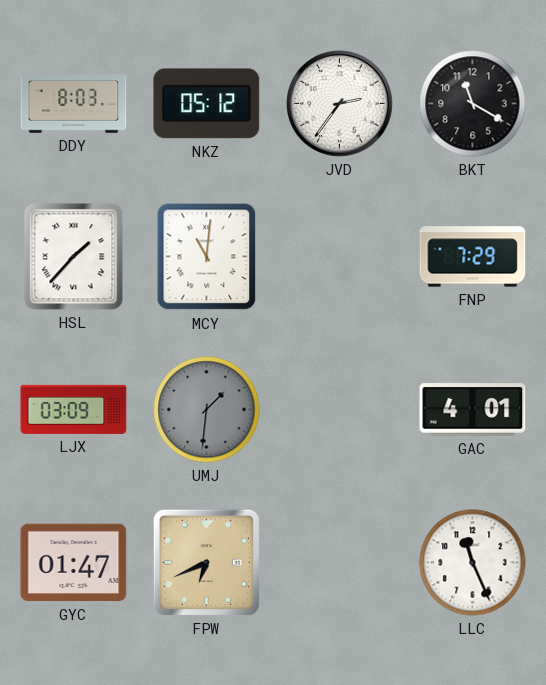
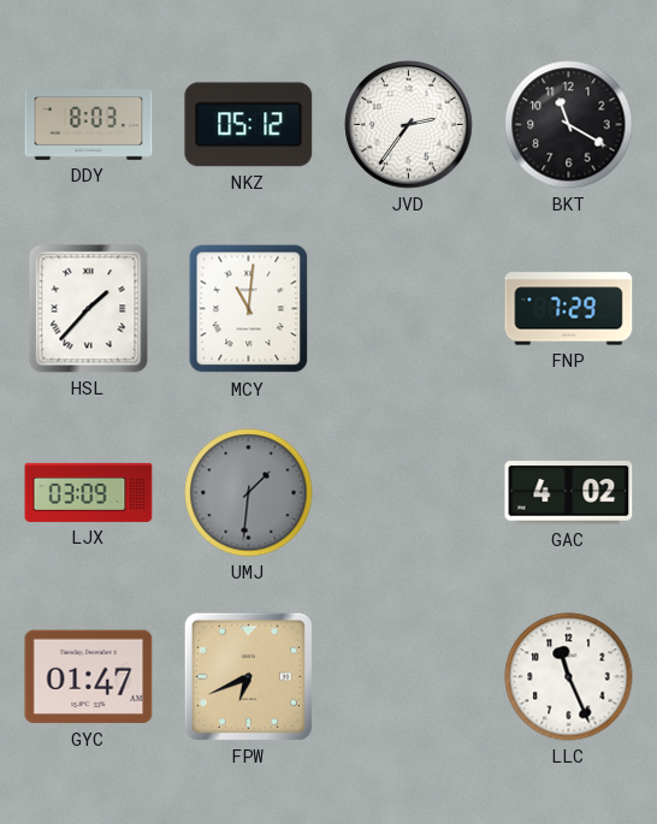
GAC: 4:01 -> 4:02 (569, 493)
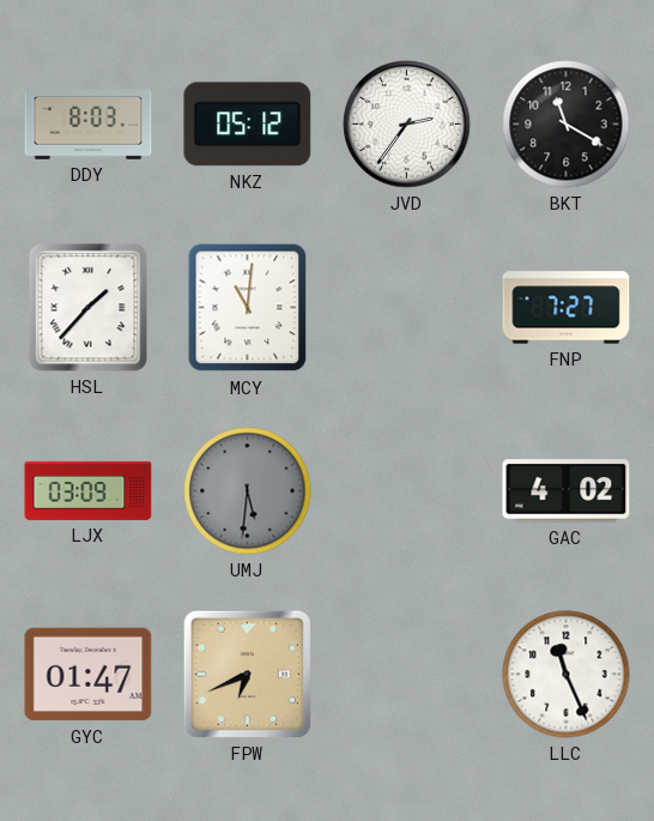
FNP: 7:29 -> 7:27 (567, 308)
UMJ: 1:31 -> 5:31 (248, 491)
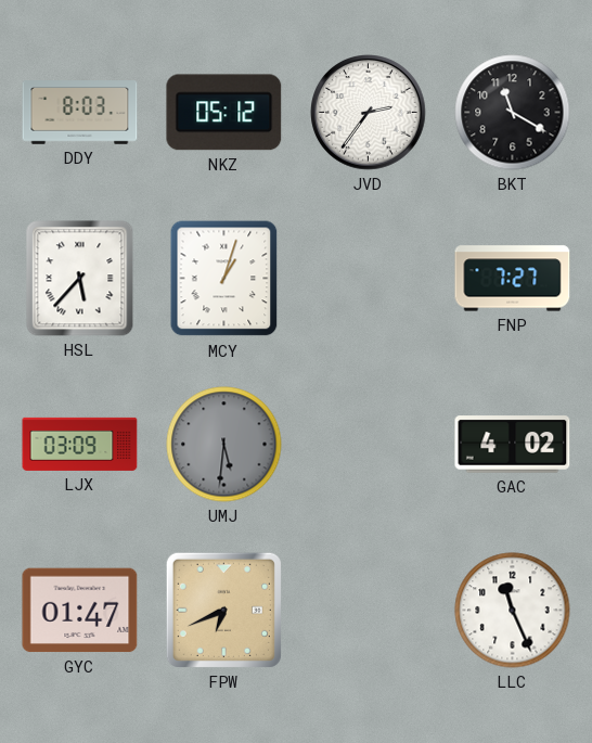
HSL: 1:37 -> 5:37 (80, 279)
MCY: 11:01 -> 1:03 (224, 279)
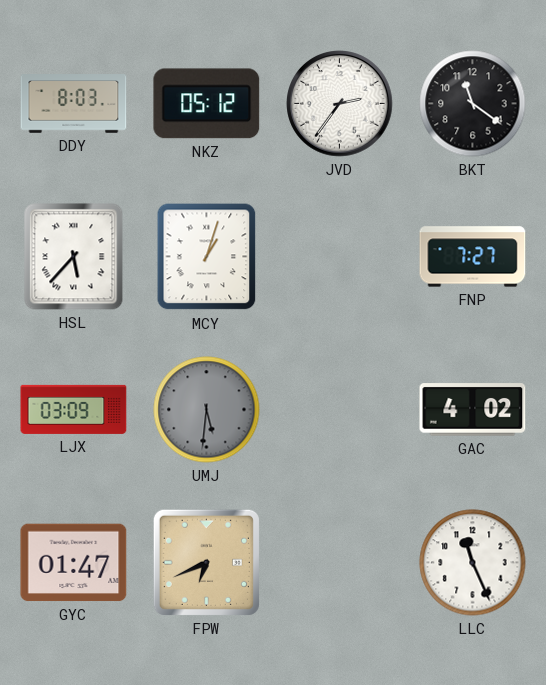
BKT: 11:20 -> 11:21 (473, 104)
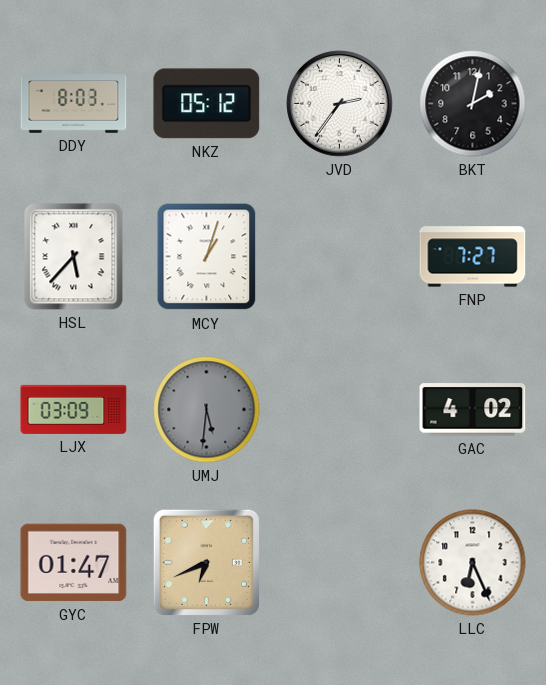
BKT: 11:21 -> 2:02 (473, 104)
LLC: 11:26 -> 6:26 (473, 563)
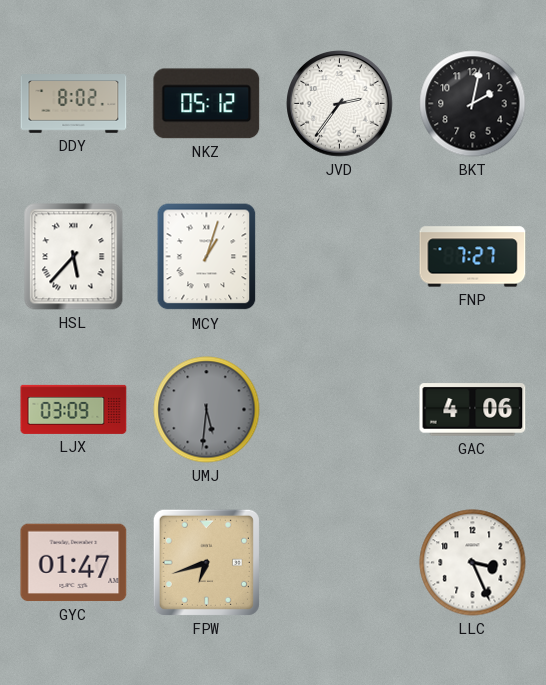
DDY: 8:03 -> 8:02 (74, 104)
GAC: 4:02 -> 4:06 (473, 410)
FPW: 6:41 -> 6:42 (206, 562)
LLC: 6:26 -> 3:26 (473, 563)
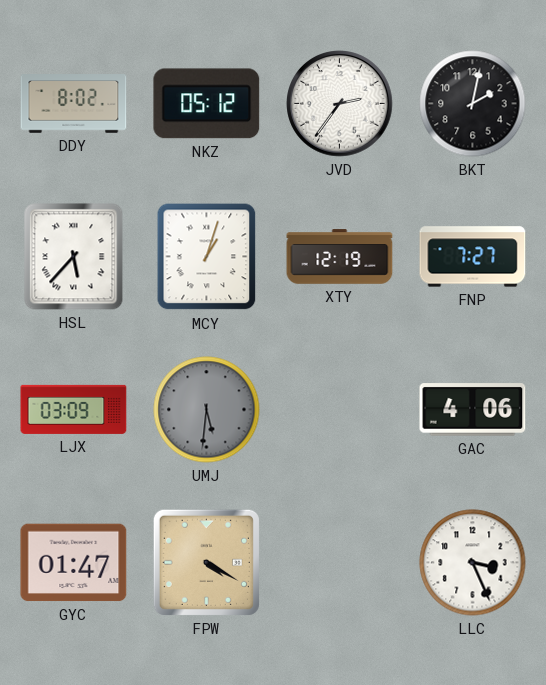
XTY: none -> 12:19 (340, 257)
FPW: 6:42 -> 4:20 (206, 562)
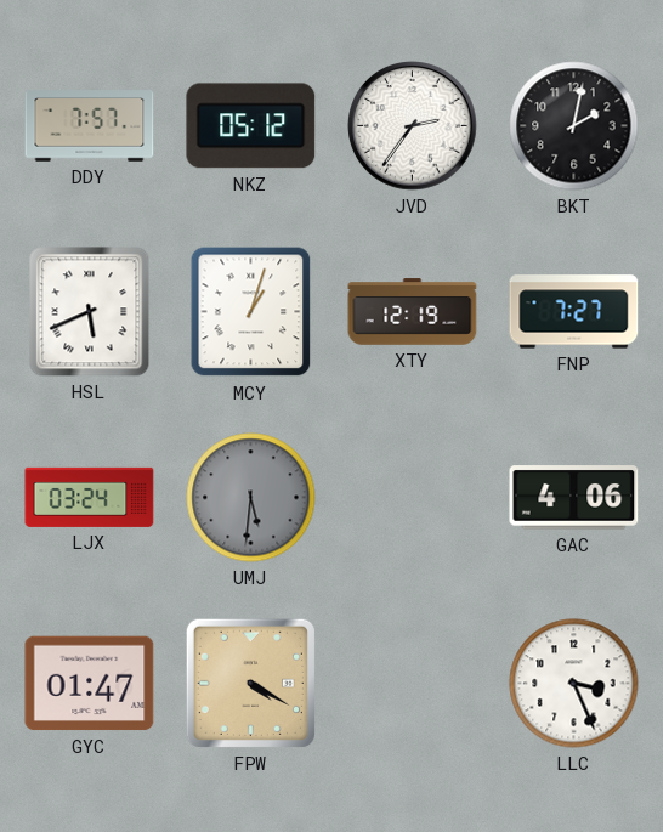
DDY: 8:02 -> 7:57 (90, 126)
HSL: 5:37 -> 5:41 (90, 312)
LJX: 03:09 -> 03:24 (90, 497)
